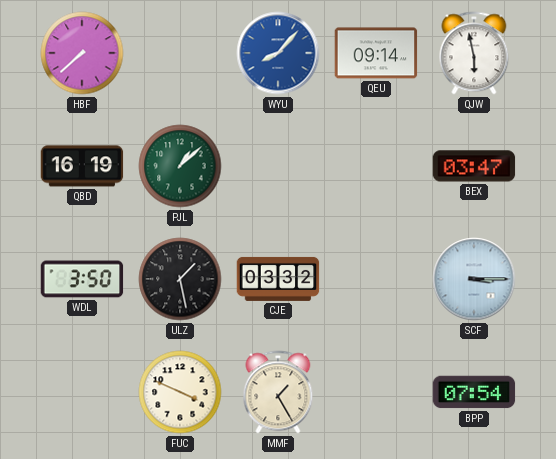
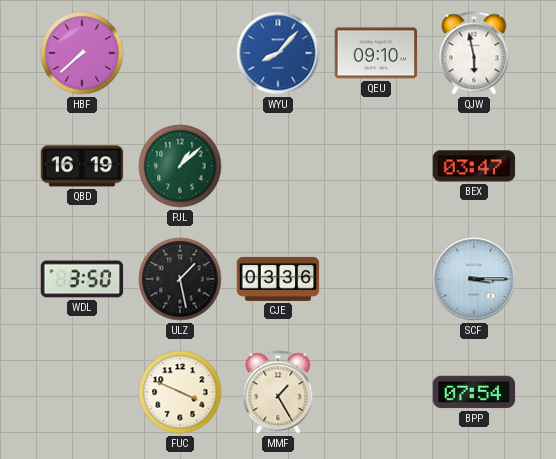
QEU: 09:14 -> 09:10 (376, 53)
CJE: 03:32 -> 03:36 (278, 279)
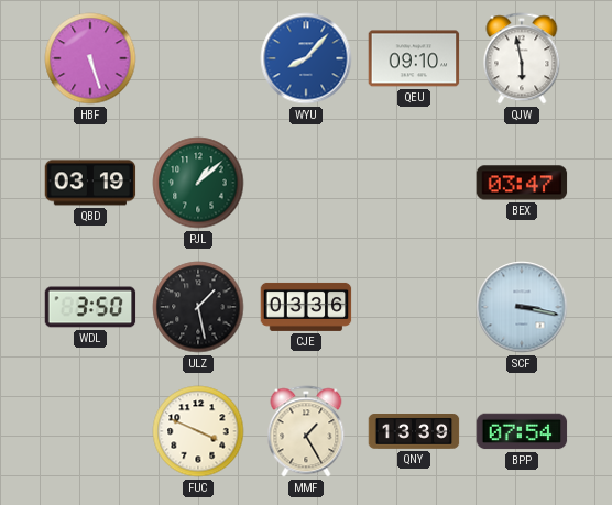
HBF: 7:38 -> 5:27 (90, 58)
QBD: 16:19 -> 03:19 (90, 183)
SCF: 3:15 -> 3:17 (522, 307)
QNY: none -> 13:39 (414, 432)
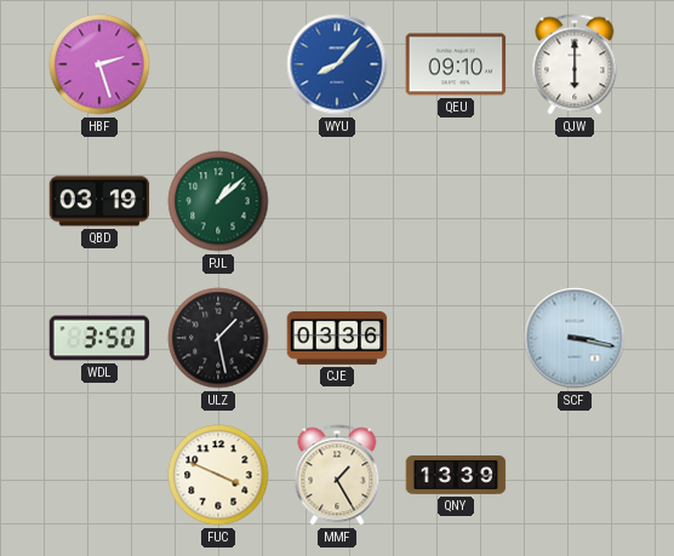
HBF: 5:27 -> 2:27 (99, 64)
QJW: 5:58 -> 6:00 (575, 64)
BEX: 03:47 -> none (522, 183)
BPP: 07:54 -> none (522, 431)
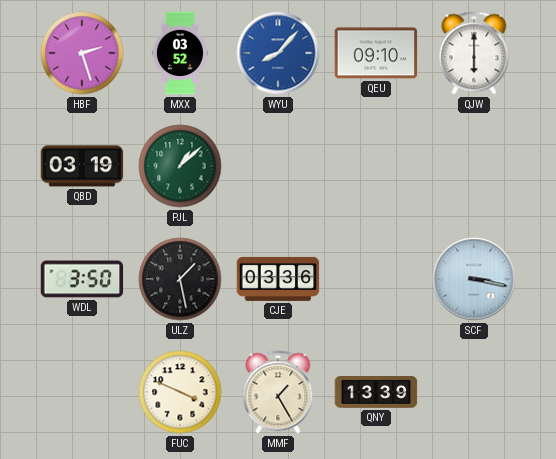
MXX: none -> 03:52 (179, 53)
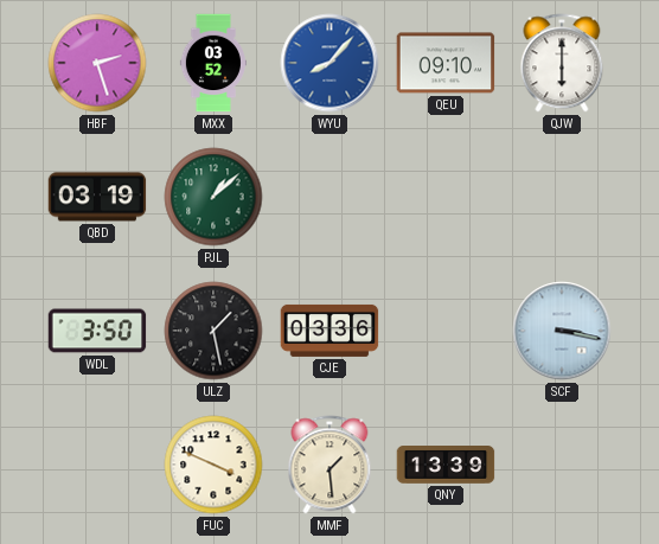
MMF: 1:25 -> 1:29 (329, 465)
